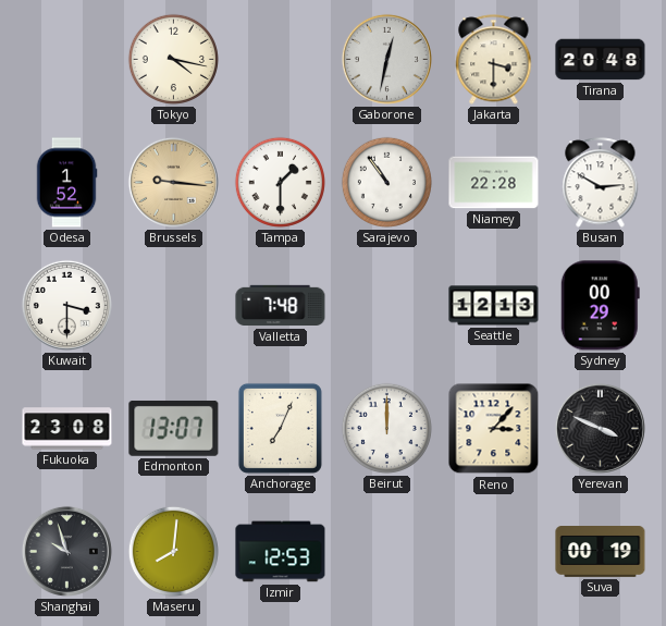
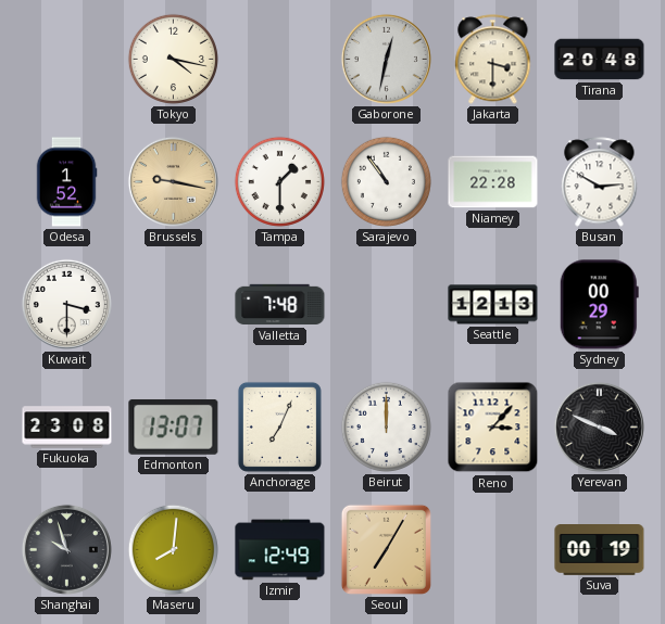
Brussels: 9:16 -> 9:17 (173, 181)
Izmir: 12:53 -> 12:49 (280, 550)
Seoul: none -> 7:05 (386, 549)
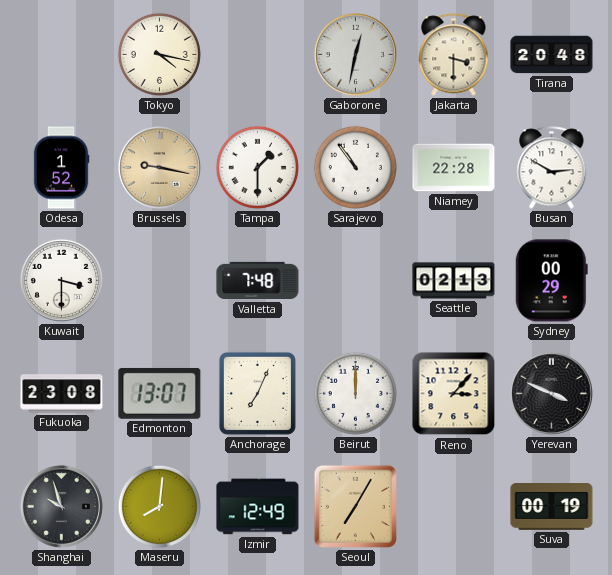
Seattle: 12:13 -> 02:13 (454, 281)
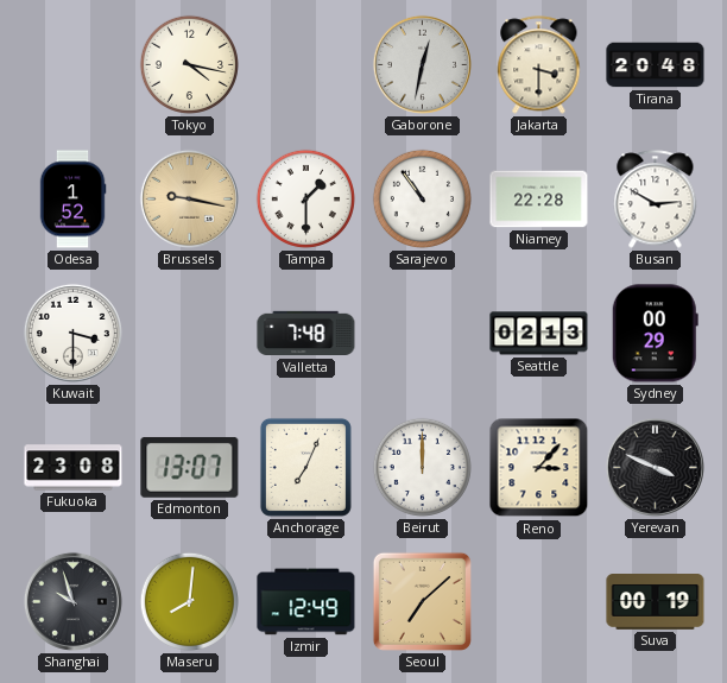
Seoul: 7:05 -> 7:08 (422, 601)
